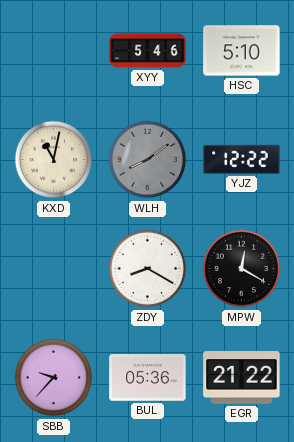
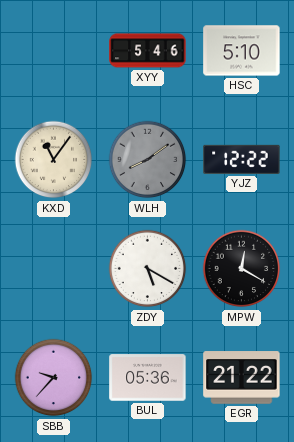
KXD: 11:02 -> 11:06 (54, 160)
ZDY: 8:20 -> 5:20 (148, 269)
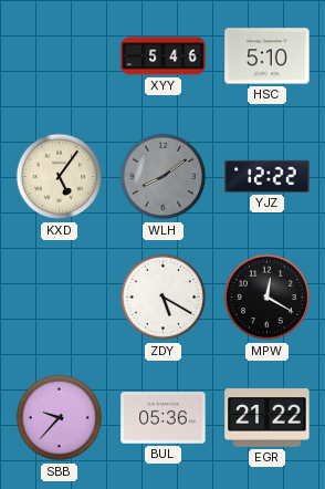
KXD: 11:06 -> 5:06 (60, 177)
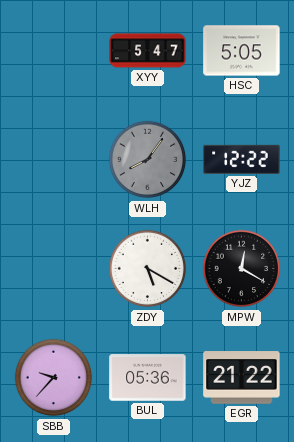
XYY: 5:46 -> 5:47 (148, 51)
HSC: 5:10 -> 5:05 (242, 51)
KXD: 5:06 -> none (60, 177)
WLH: 8:09 -> 8:06 (148, 160)
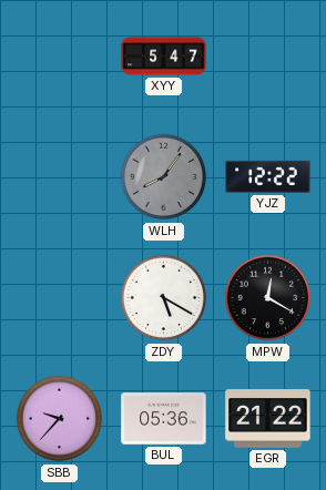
HSC: 5:05 -> none (242, 51)
